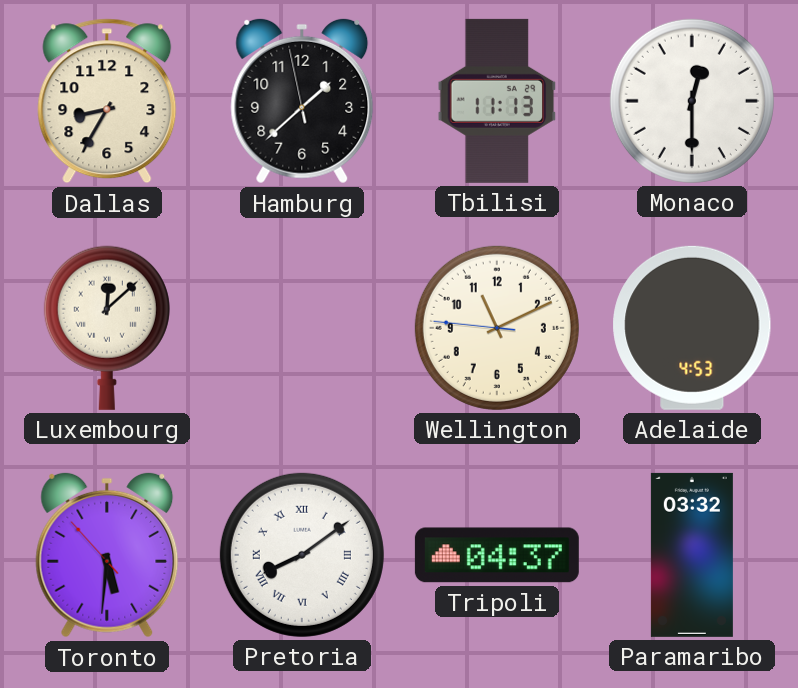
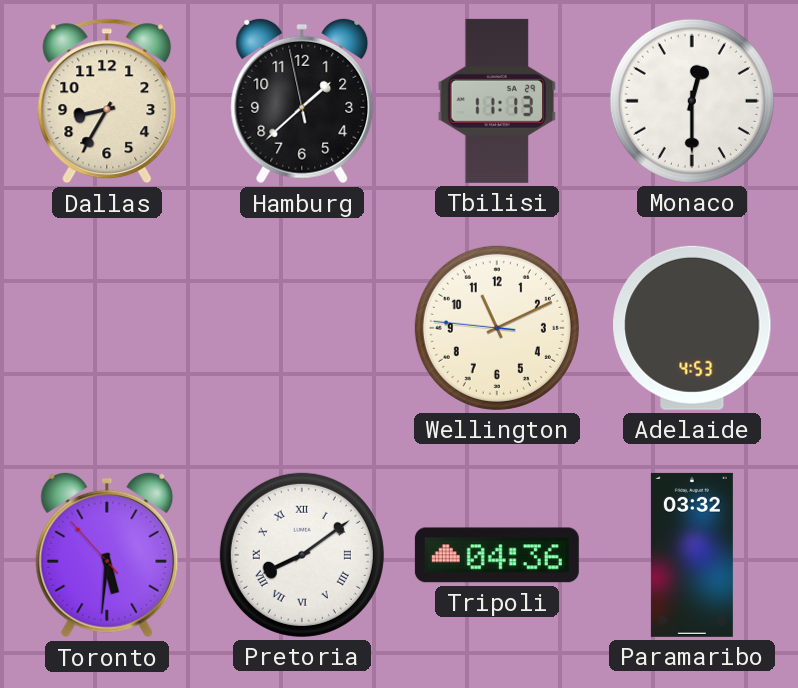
Luxembourg: 12:08 -> none (107, 328)
Tripoli: 04:37 -> 04:36 (497, 555)
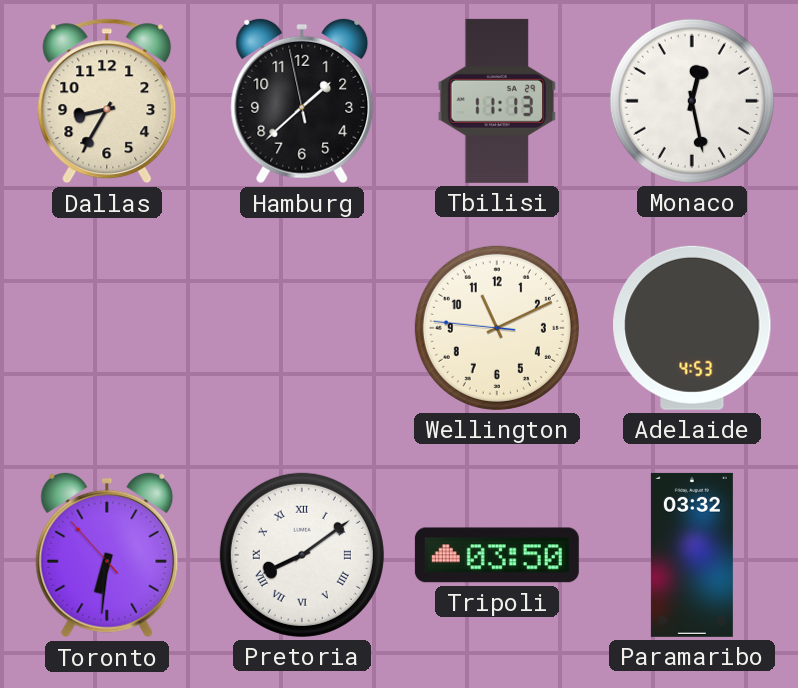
Monaco: 12:30 -> 12:28 (692, 101)
Toronto: 5:30 -> 6:30 (107, 555)
Tripoli: 04:36 -> 03:50 (497, 555)
